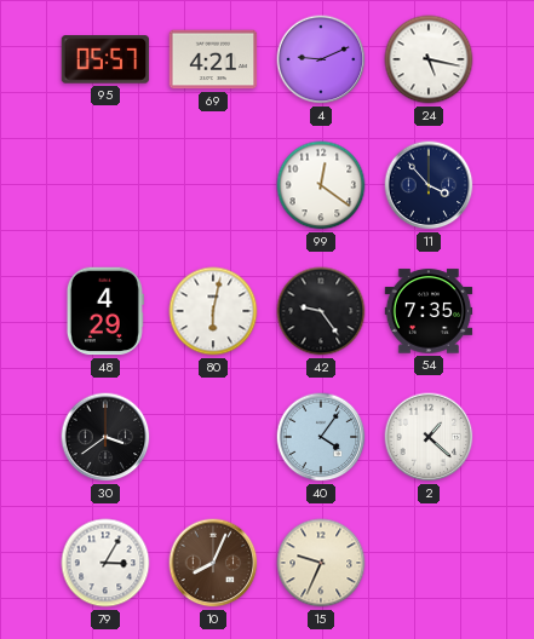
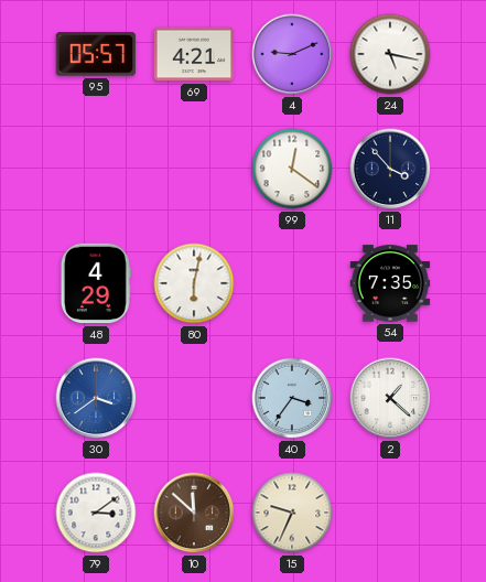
42: 9:24 -> none (321, 311)
30 dial: black -> blue (96, 398)
40: 4:06 -> 3:36 (292, 398)
79: 3:05 -> 3:09 (96, 513)
10: 8:04 -> 11:52 (194, 513)
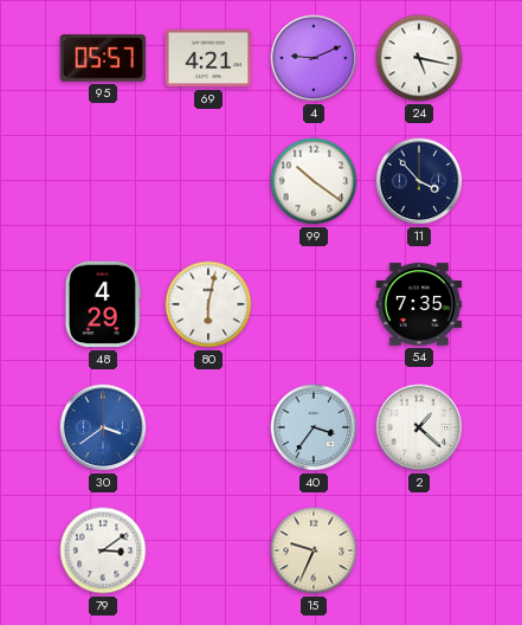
99: 12:21 -> 10:21 (314, 181)
10: 11:52 -> none (194, 513)
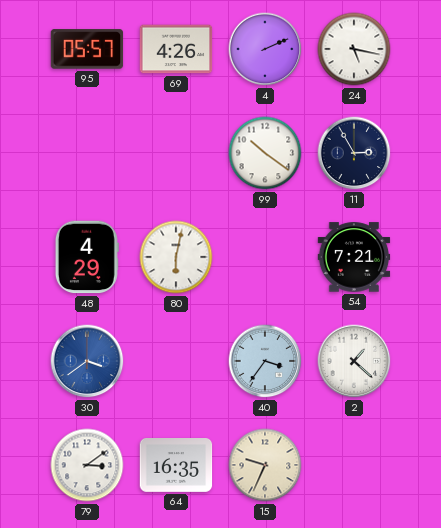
69: 4:21 -> 4:26 (176, 49)
4: 9:11 -> 2:11 (265, 49)
11: 3:53 -> 2:55 (354, 153)
54: 7:35 -> 7:21 (354, 257)
64: none -> 16:35 (176, 466)
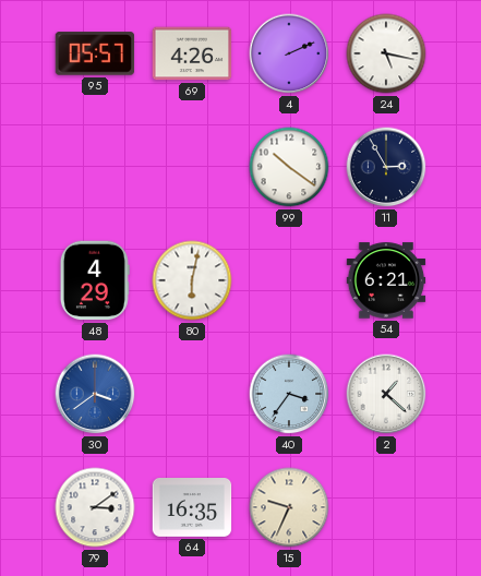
54: 7:21 -> 6:21 (386, 280)
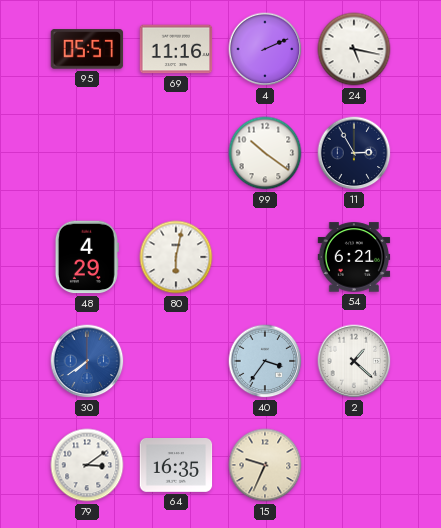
69: 4:26 -> 11:16 (176, 49)
30: 3:39 -> 7:39 (87, 361)
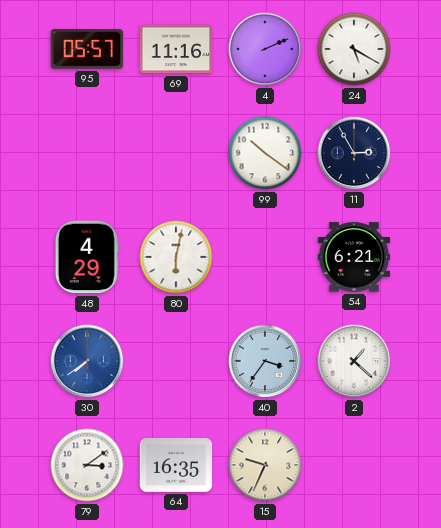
24: 5:17 -> 5:20 (354, 49)
